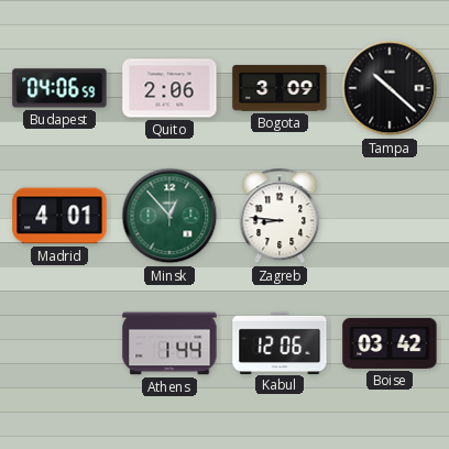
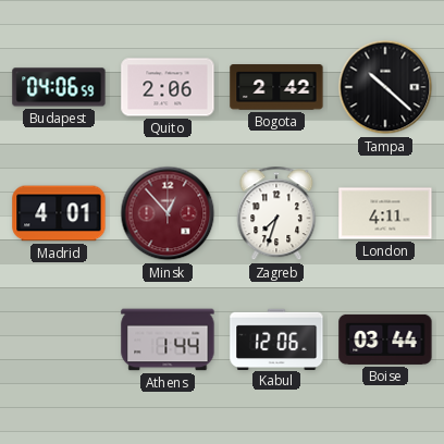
Bogota: 3:09 -> 2:42 (276, 87)
Minsk dial: green -> burgundy (168, 213)
Zagreb: 8:46 -> 7:33 (276, 213)
London: none -> 4:11 (385, 213)
Boise: 03:42 -> 03:44 (385, 340)
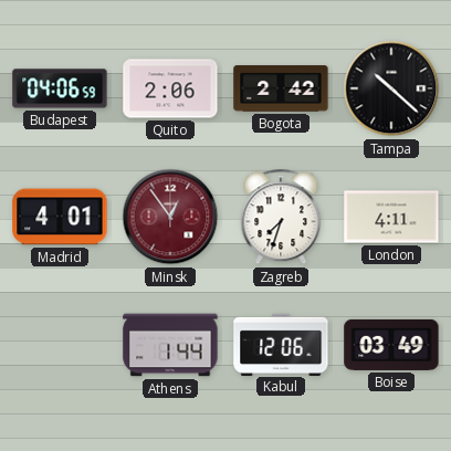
Minsk: 12:53 -> 12:54 (170, 217)
Boise: 03:44 -> 03:49 (391, 345)
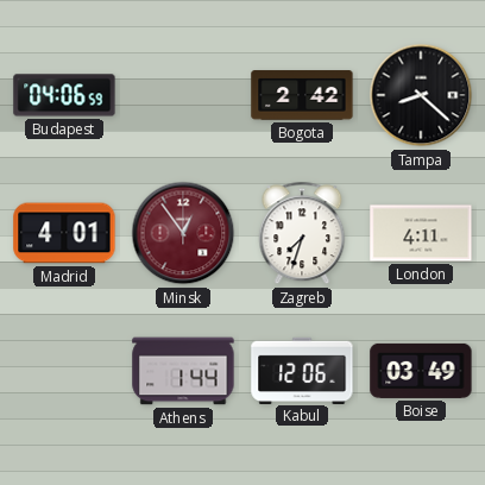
Quito: 2:06 -> none (170, 88)
Tampa: 10:22 -> 8:22 (421, 95)
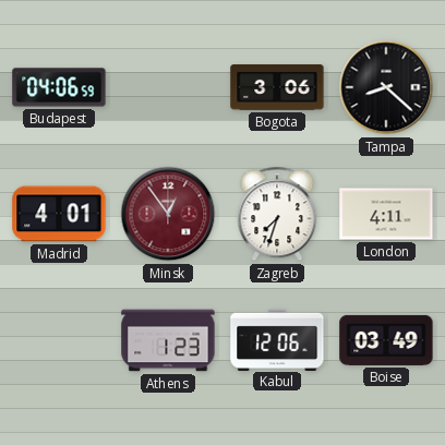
Bogota: 2:42 -> 3:06 (277, 87)
Athens: 1:44 -> 1:23 (168, 340)
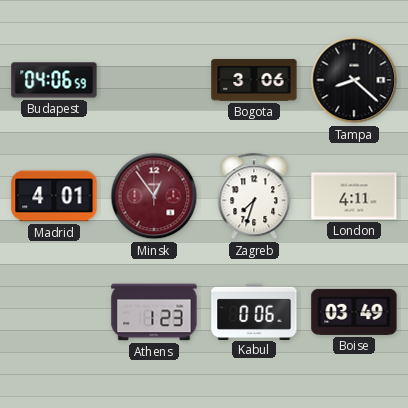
Kabul: 12:06 -> 0:06 (254, 311)
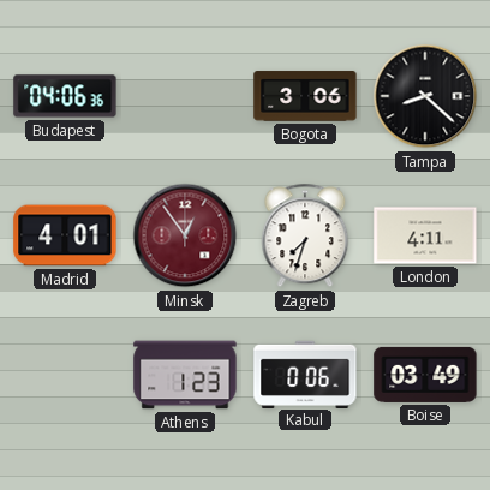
Budapest: 04:06:59 -> 04:06:36 (65, 96)
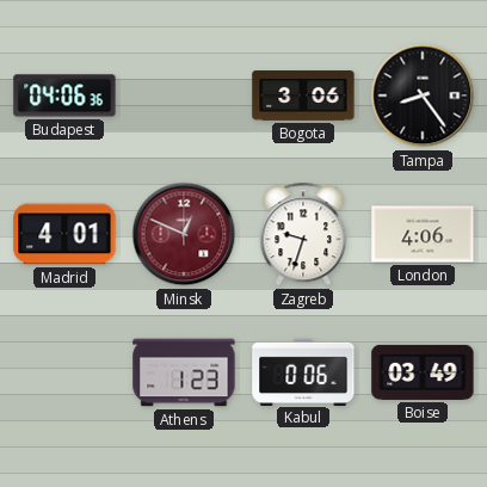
Tampa: 8:22 -> 8:24 (423, 95)
Minsk: 12:54 -> 12:49 (184, 234)
Zagreb: 7:33 -> 9:33 (303, 234)
London: 4:11 -> 4:06 (423, 234)
